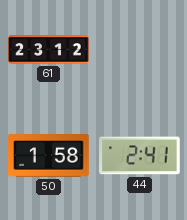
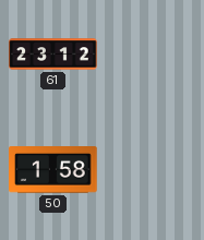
44: 2:41 -> none (140, 156)
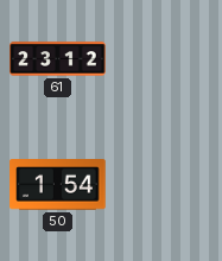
50: 1:58 -> 1:54 (58, 185)
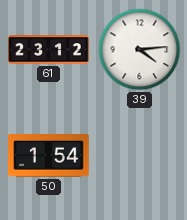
39: none -> 4:14 (140, 50)
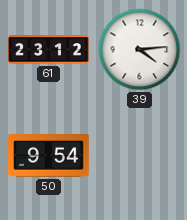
50: 1:54 -> 9:54 (49, 156)
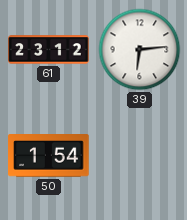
39: 4:14 -> 6:14 (140, 50)
50: 9:54 -> 1:54 (49, 156)
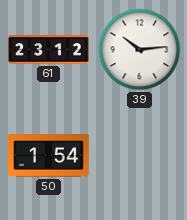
39: 6:14 -> 10:14 (140, 50)
